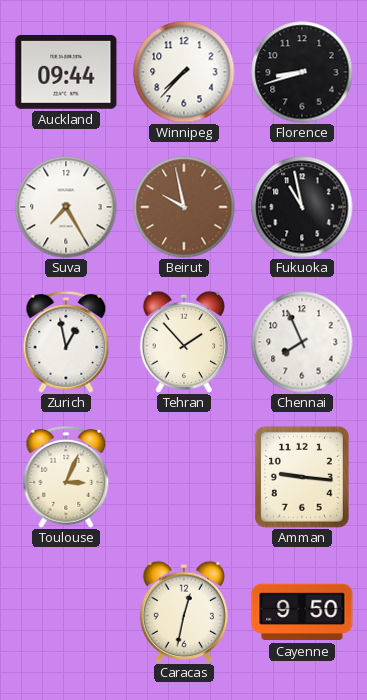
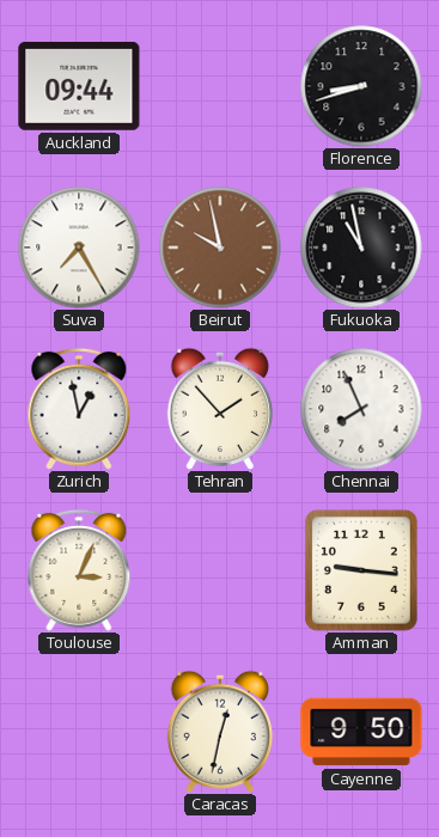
Winnipeg: 7:37 -> none (184, 72)
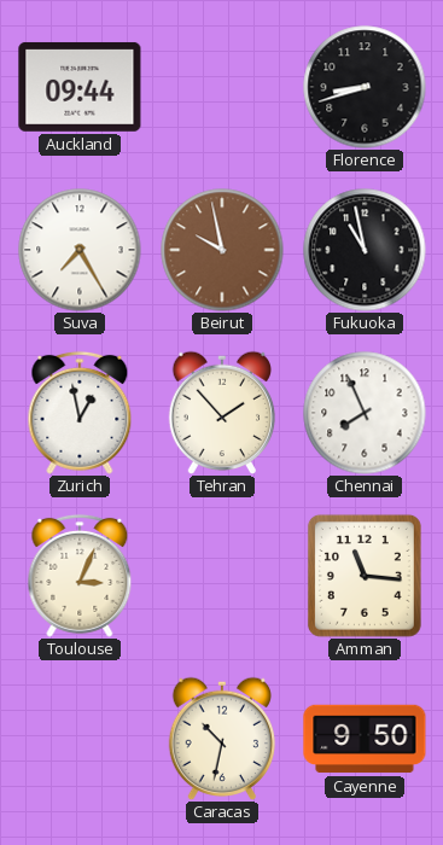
Amman: 9:16 -> 11:16 (365, 576)
Caracas: 12:32 -> 10:32 (221, 739)
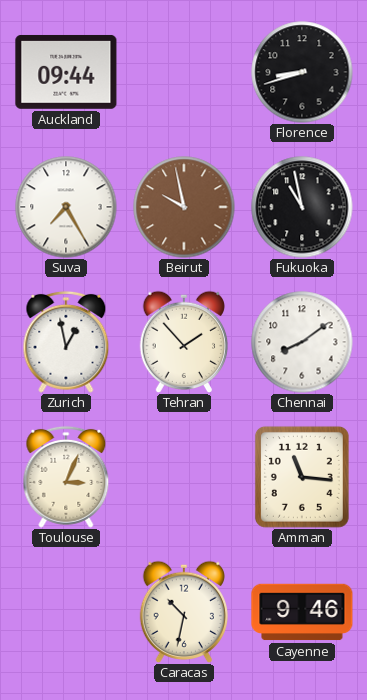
Chennai: 7:56 -> 8:09 (302, 342)
Cayenne: 9:50 -> 9:46 (302, 612)
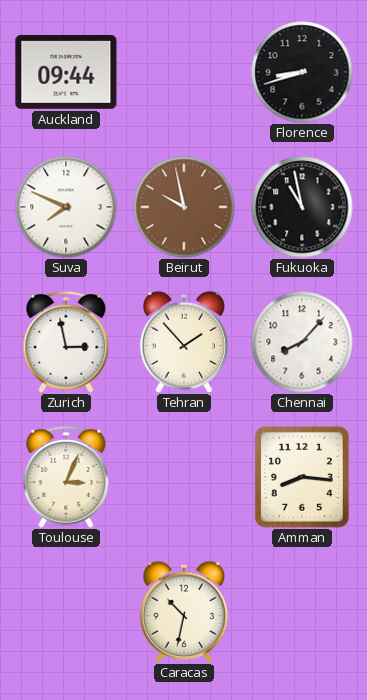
Suva: 7:25 -> 7:49 (66, 207)
Zurich: 12:58 -> 2:58 (66, 342)
Chennai: 8:09 -> 8:07 (302, 342)
Amman: 11:16 -> 8:16 (302, 477)
Cayenne: 9:46 -> none (302, 612)
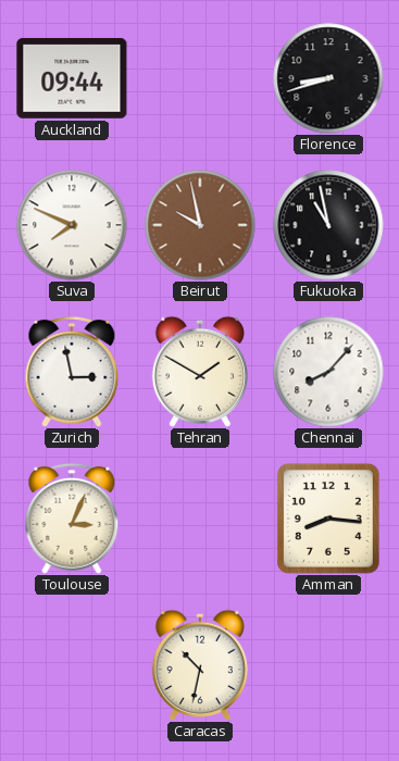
Tehran: 1:53 -> 1:50 (199, 372)
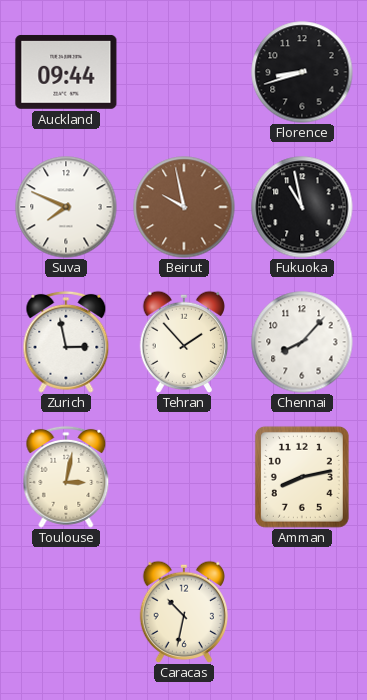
Tehran: 1:50 -> 1:53 (183, 342)
Toulouse: 3:04 -> 3:02 (66, 477)
Amman: 8:16 -> 8:13 (302, 477)
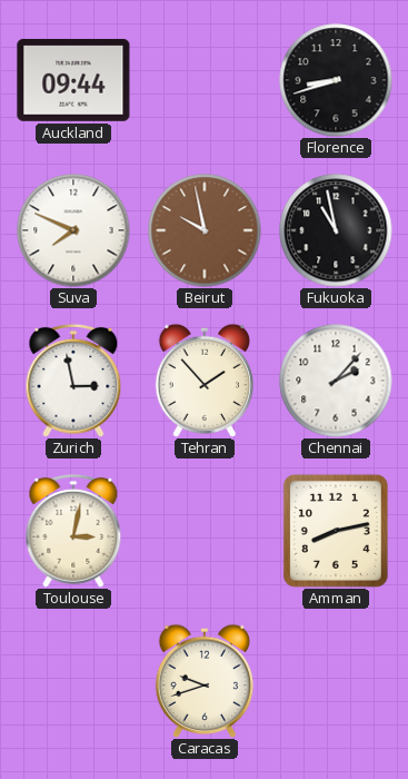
Chennai: 8:07 -> 2:07 (336, 381)
Caracas: 10:32 -> 9:42 (203, 681)
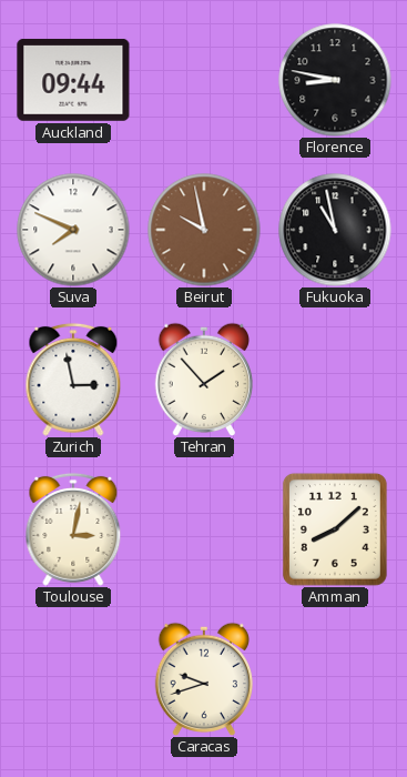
Florence: 8:42 -> 8:47 (335, 80)
Chennai: 2:07 -> none (336, 381)
Amman: 8:13 -> 8:08 (335, 529)
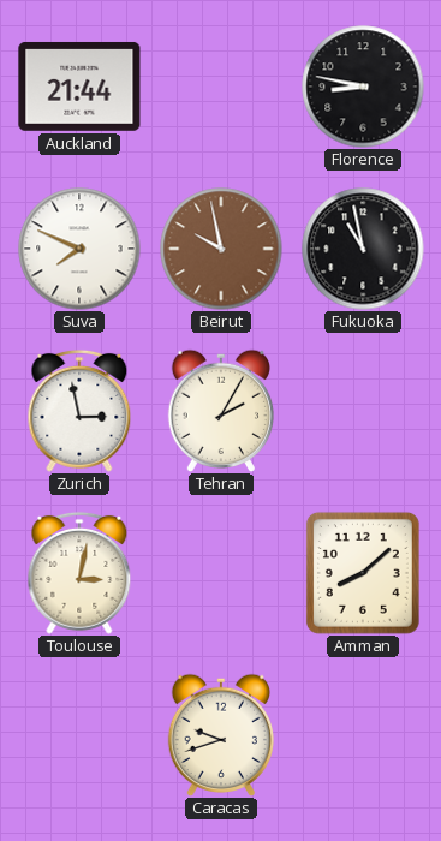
Auckland: 09:44 -> 21:44 (79, 87)
Tehran: 1:53 -> 2:05 (220, 411)
